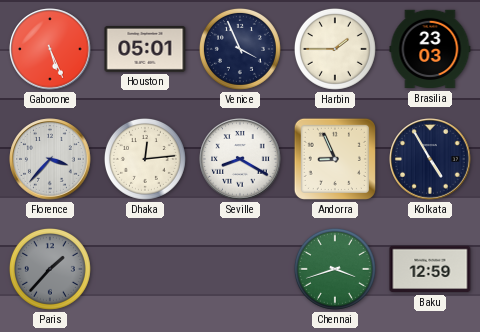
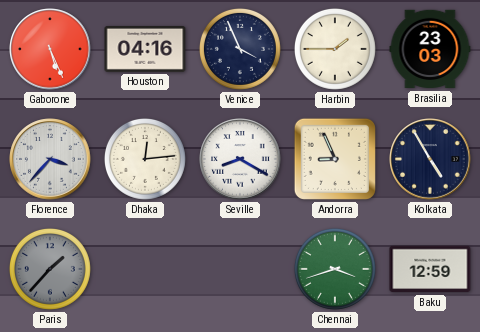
Houston: 05:01 -> 04:16 (145, 49)
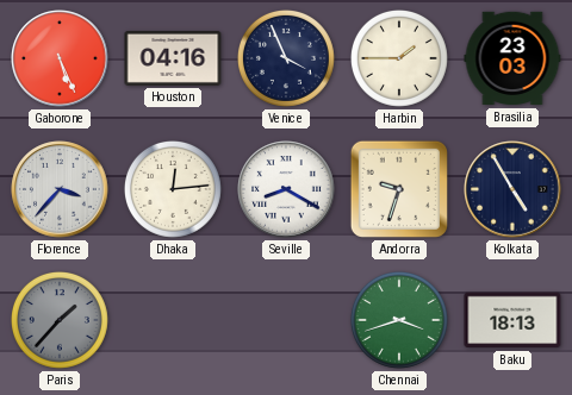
Andorra: 8:56 -> 9:33 (399, 189)
Baku: 12:59 -> 18:13 (512, 320)
